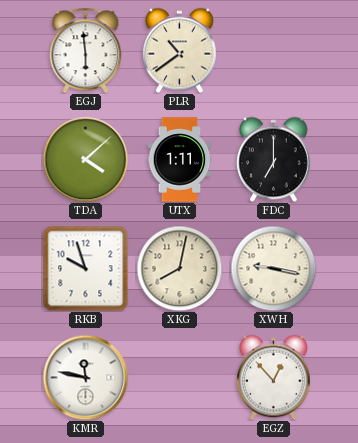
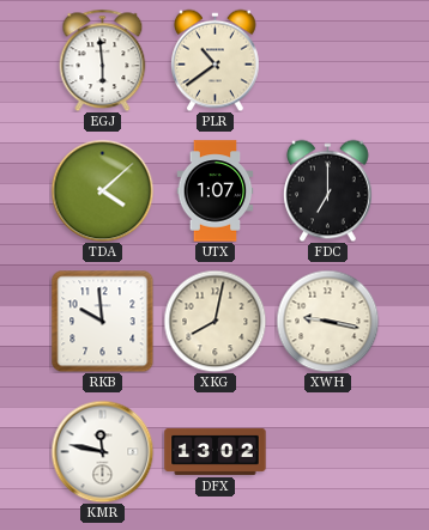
UTX: 1:11 -> 1:07 (216, 191)
RKB: 9:57 -> 9:59 (102, 321)
DFX: none -> 13:02 (216, 451)
EGZ: 12:53 -> none (274, 377)
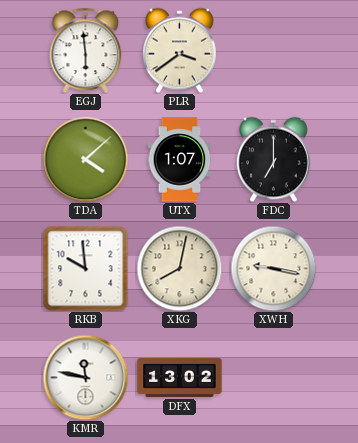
PLR: 10:39 -> 3:39 (180, 50)
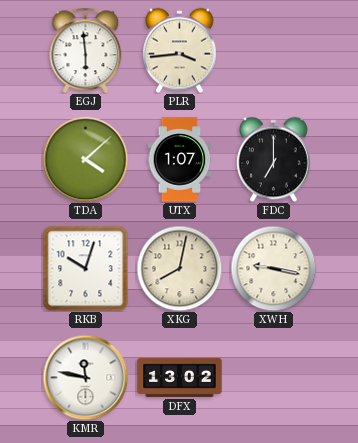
PLR: 3:39 -> 3:44 (180, 50)
RKB: 9:59 -> 10:03 (85, 268)
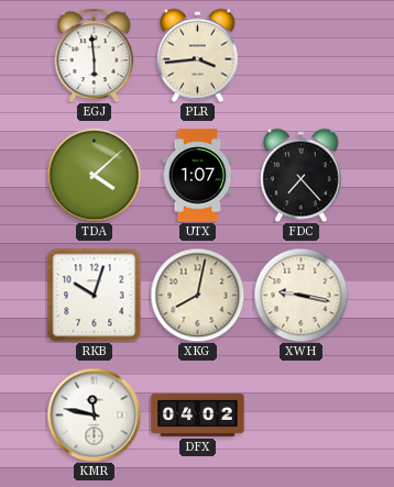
FDC: 7:00 -> 7:23 (302, 175)
DFX: 13:02 -> 04:02 (198, 414)
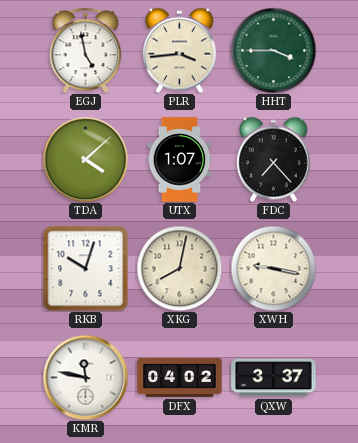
EGJ: 5:59 -> 4:58 (86, 50)
HHT: none -> 3:45 (273, 50)
QXW: none -> 3:37 (274, 378)
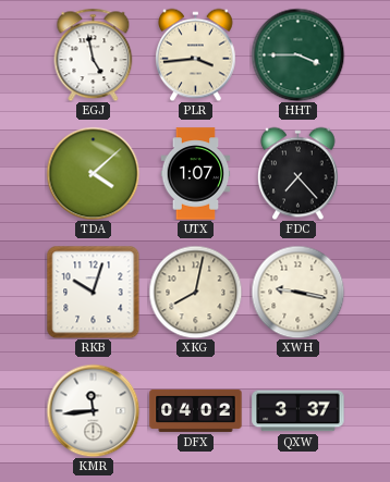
KMR: 11:47 -> 11:44 (93, 410)
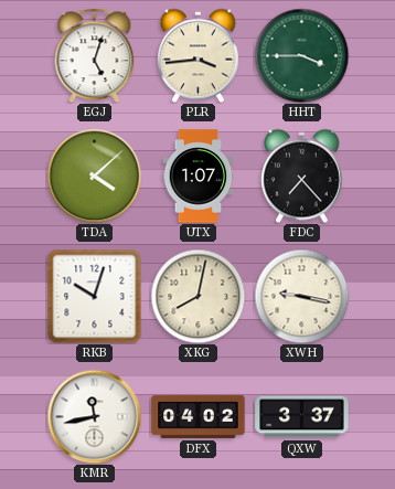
EGJ: 4:58 -> 5:03 (95, 55)
KMR: 11:44 -> 11:43 (94, 416)
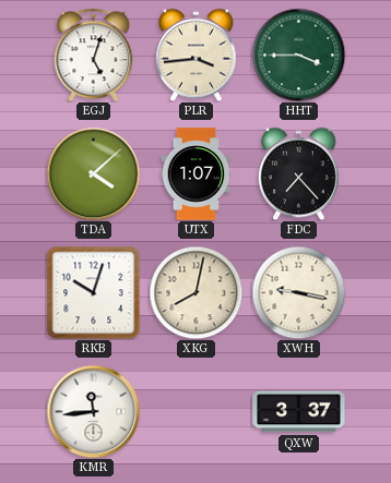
KMR: 11:43 -> 11:44 (93, 411)
DFX: 04:02 -> none (199, 416)
